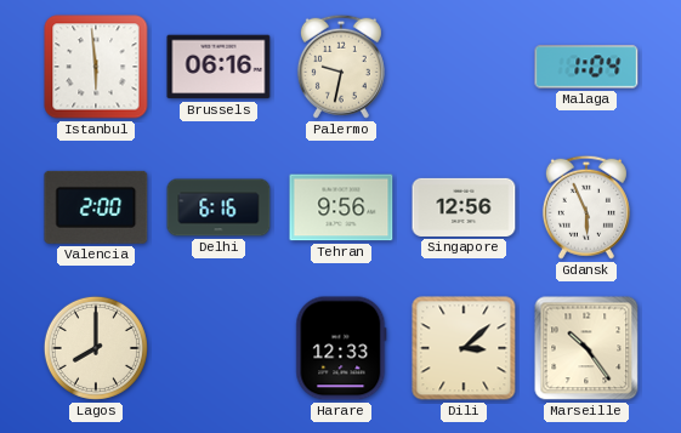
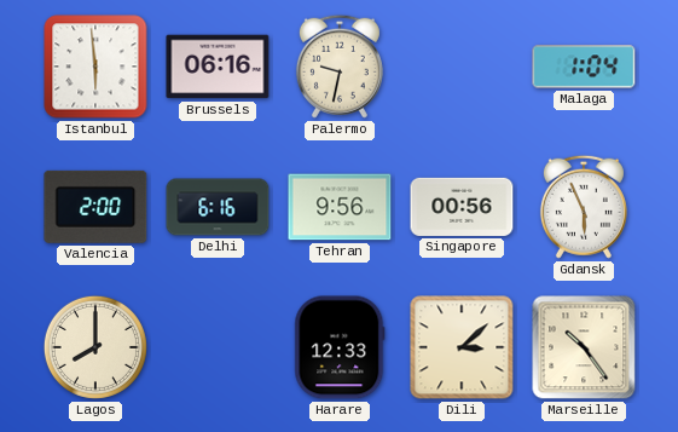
Singapore: 12:56 -> 00:56 (462, 207)
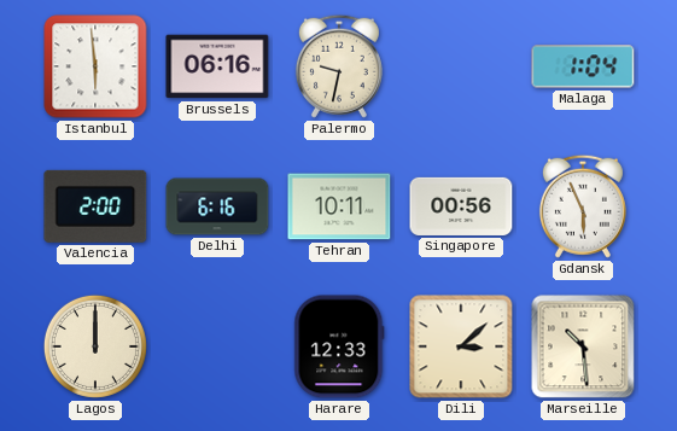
Tehran: 9:56 -> 10:11 (339, 206)
Lagos: 8:00 -> 12:00 (95, 346)
Marseille: 10:24 -> 10:29 (583, 346)
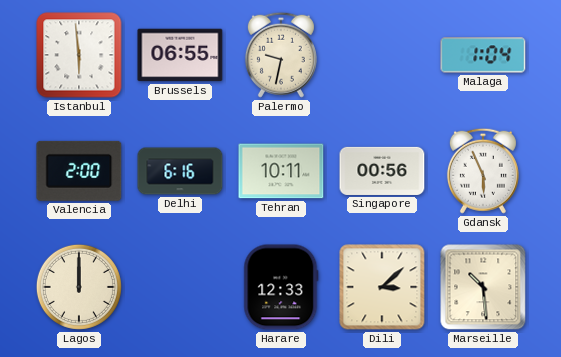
Brussels: 06:16 -> 06:55 (180, 55)
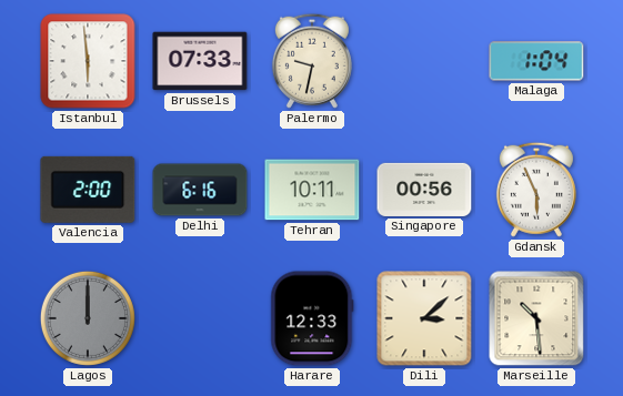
Brussels: 06:55 -> 07:33 (200, 61)
Lagos dial: cream -> grey (88, 318)
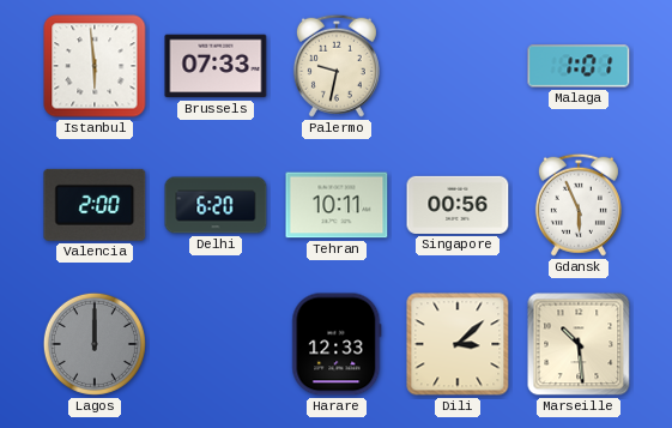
Malaga: 1:04 -> 1:01 (579, 66)
Delhi: 6:16 -> 6:20 (216, 205)
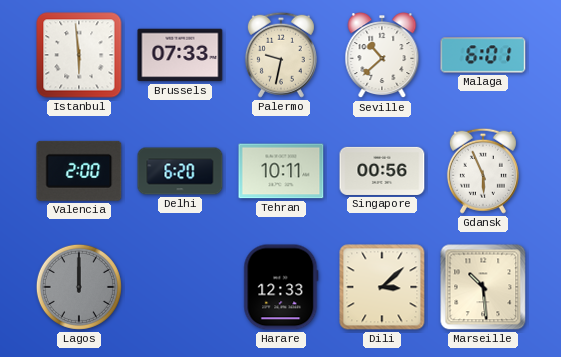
Seville: none -> 10:38 (382, 56)
Malaga: 1:01 -> 6:01 (483, 55)
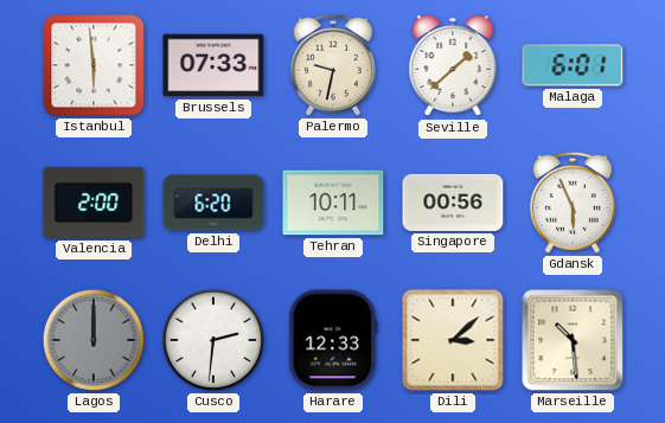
Seville: 10:38 -> 1:38 (453, 66)
Cusco: none -> 2:31 (213, 340)
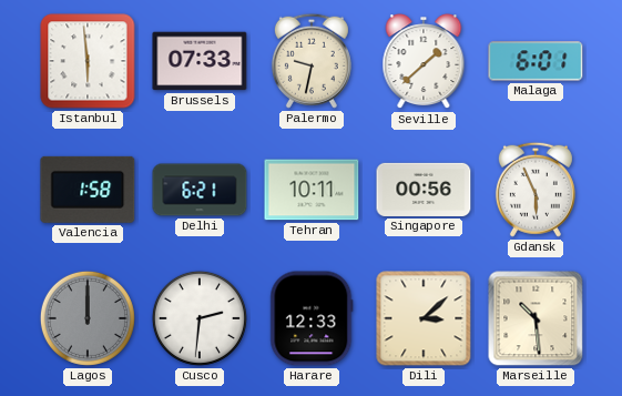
Valencia: 2:00 -> 1:58 (88, 190)
Delhi: 6:20 -> 6:21 (200, 190)
